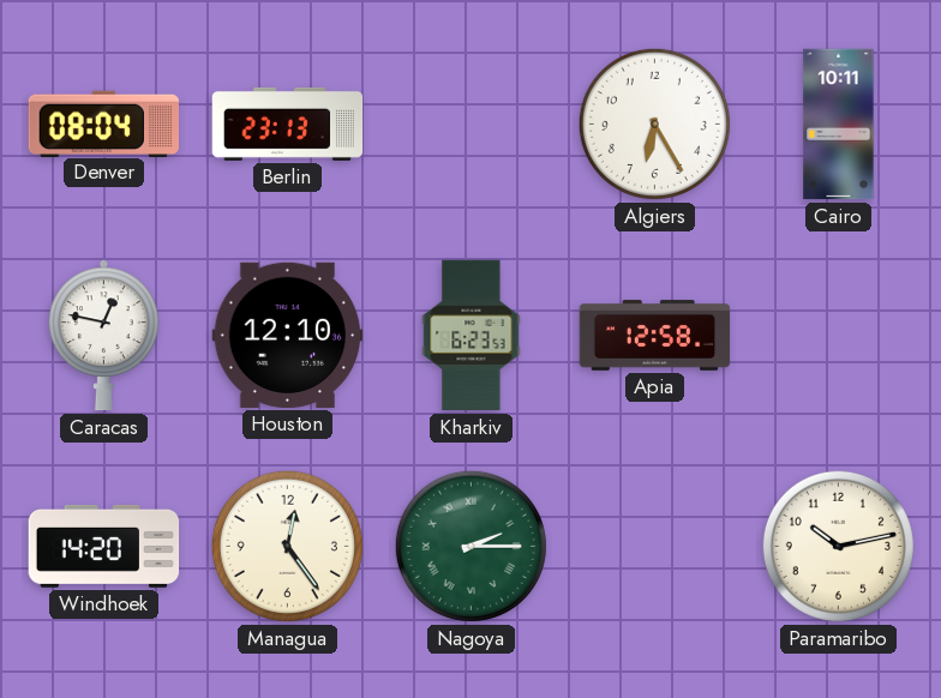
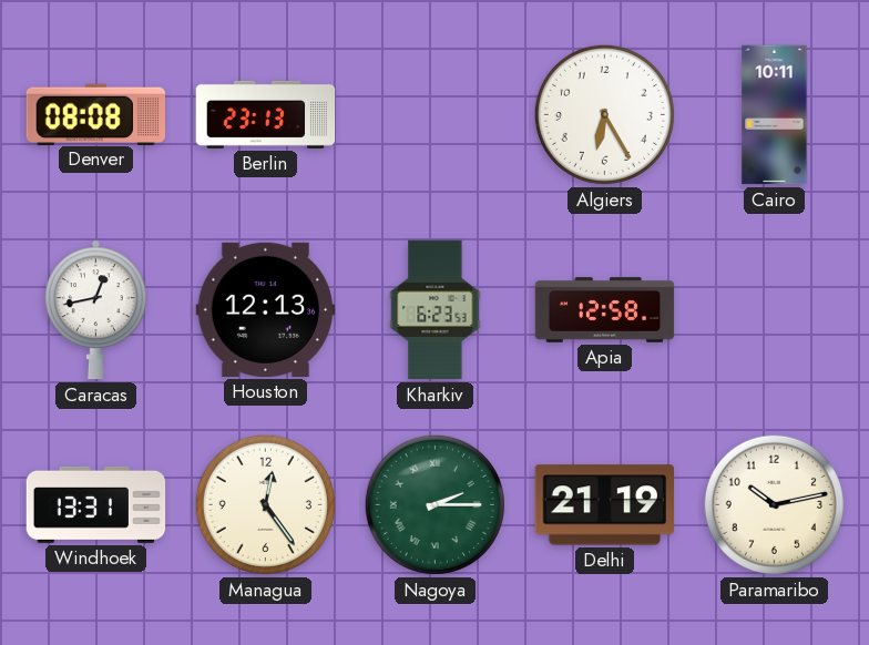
Denver: 08:04 -> 08:08 (95, 114)
Caracas: 12:47 -> 12:43 (95, 310)
Houston: 12:10 -> 12:13 (266, 309)
Windhoek: 14:20 -> 13:31 (96, 504)
Delhi: none -> 21:19 (604, 505)
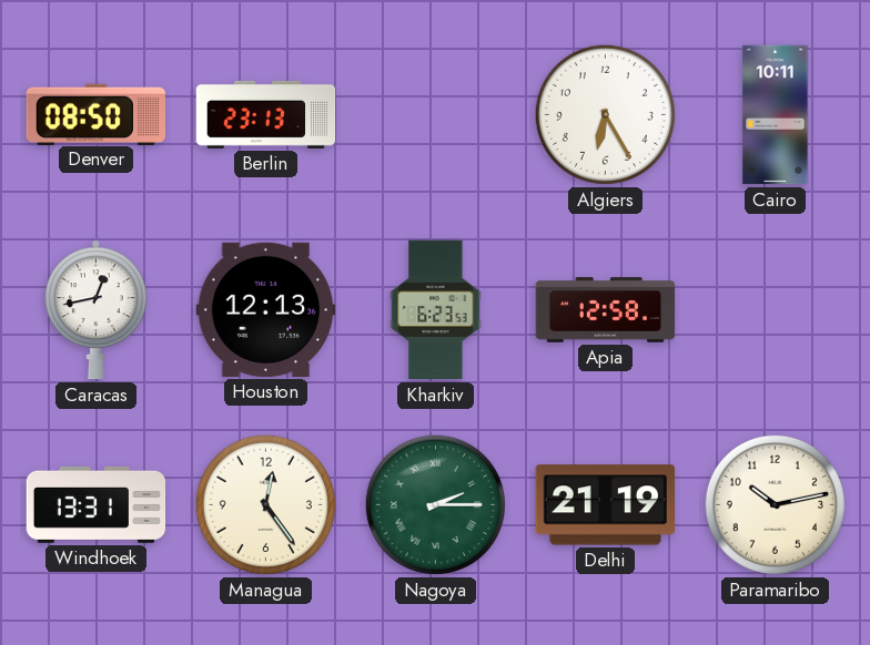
Denver: 08:08 -> 08:50 (95, 114)
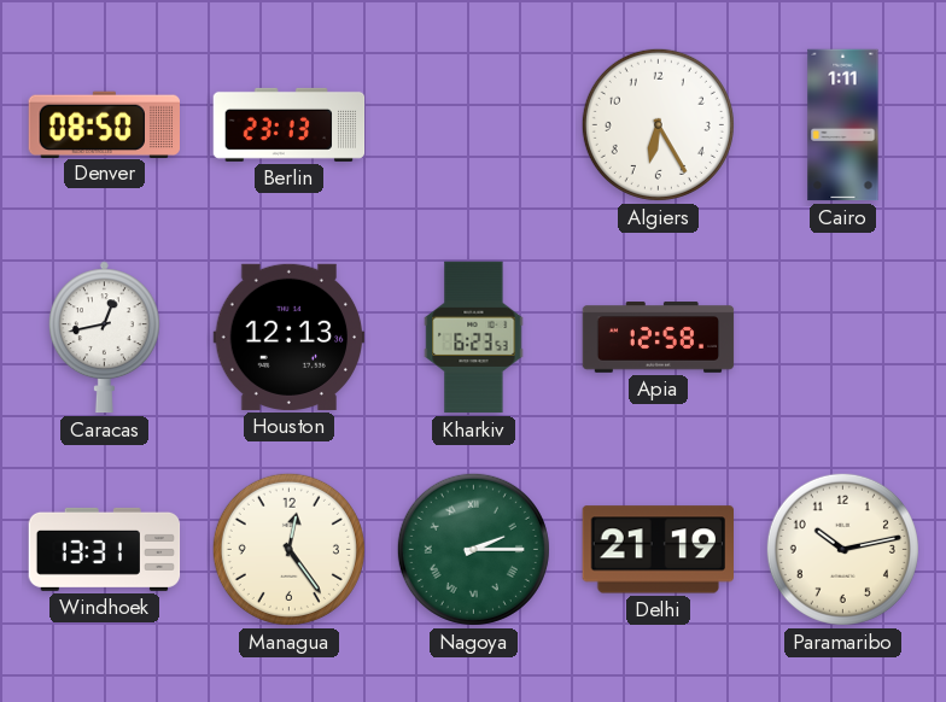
Cairo: 10:11 -> 1:11 (843, 125)
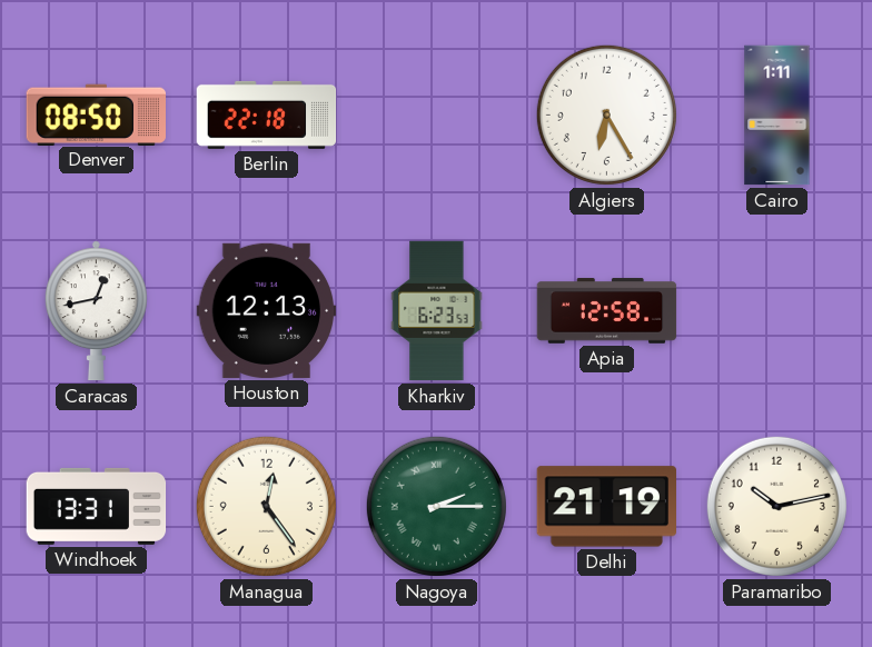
Berlin: 23:13 -> 22:18 (267, 115)
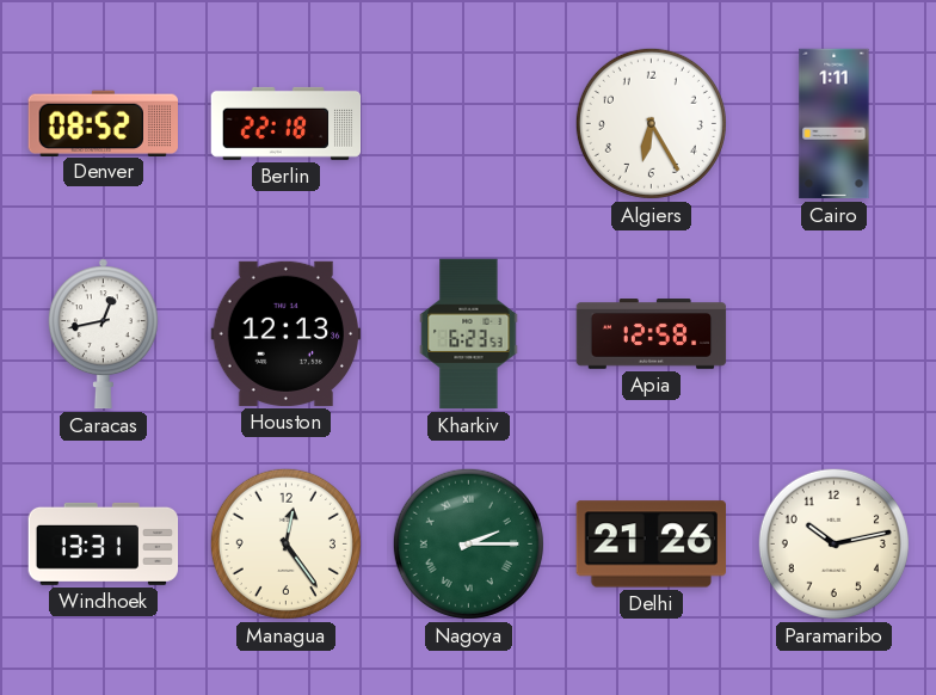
Denver: 08:50 -> 08:52 (103, 123)
Delhi: 21:19 -> 21:26 (651, 545)
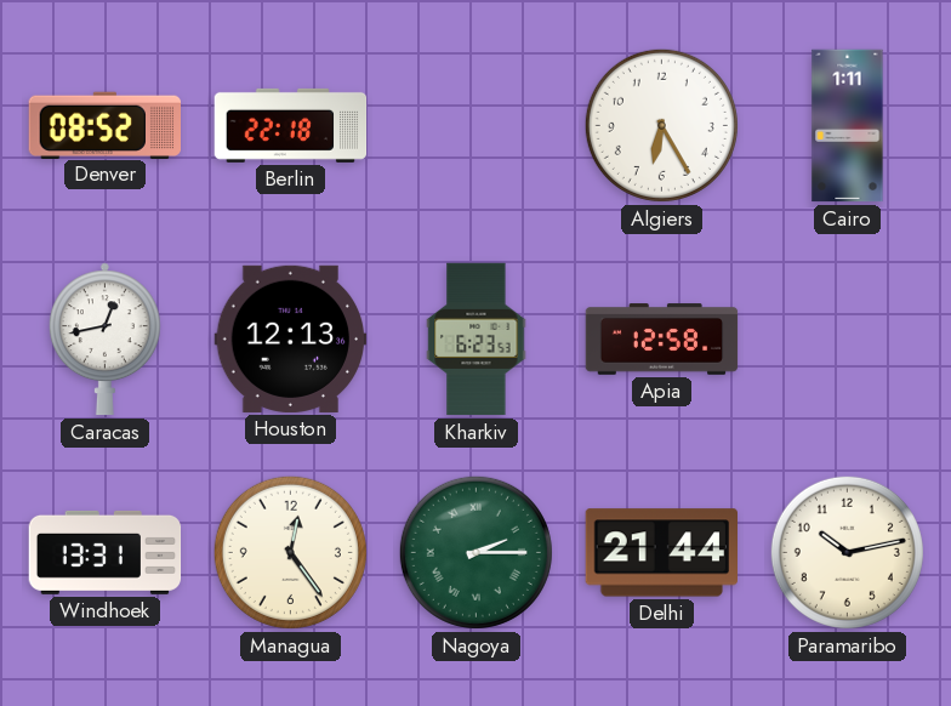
Delhi: 21:26 -> 21:44 (661, 553)
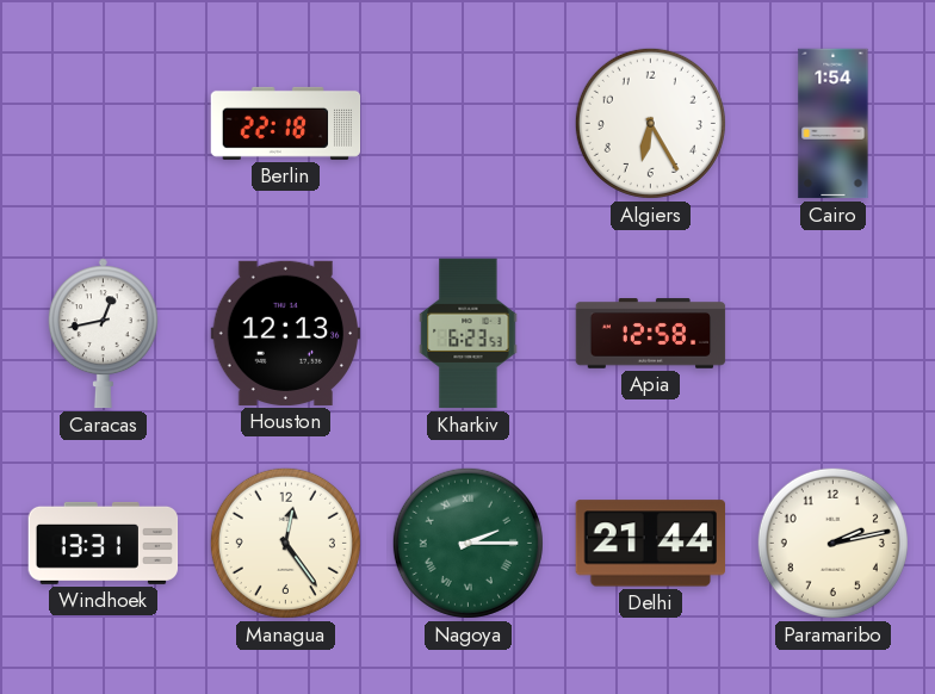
Denver: 08:52 -> none (104, 125)
Cairo: 1:11 -> 1:54 (834, 124)
Paramaribo: 10:13 -> 2:13 (832, 543)
